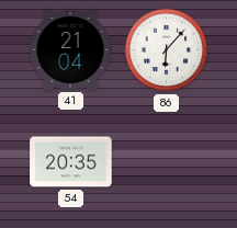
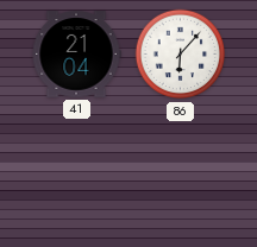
54: 20:35 -> none (71, 162)
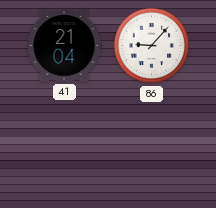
86: 6:07 -> 9:07 (152, 46)
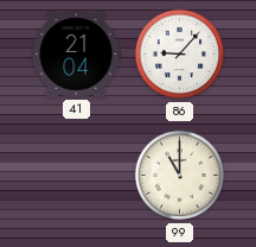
99: none -> 11:00 (180, 176)
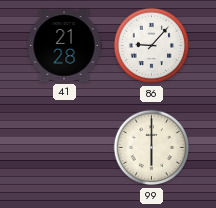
41: 21:04 -> 21:28 (64, 46)
99: 11:00 -> 6:00 (152, 148)
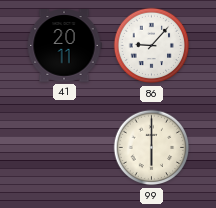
41: 21:28 -> 20:11 (64, 46)
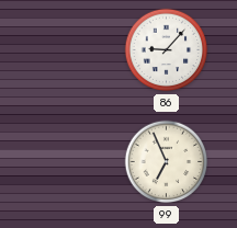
41: 20:11 -> none (64, 46)
99: 6:00 -> 6:56 (167, 162)
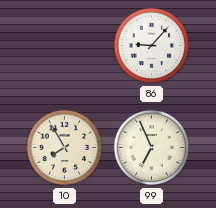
10: none -> 7:55 (65, 148)
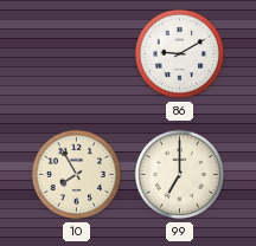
86: 9:07 -> 9:10 (180, 54)
99: 6:56 -> 7:00 (180, 175)
